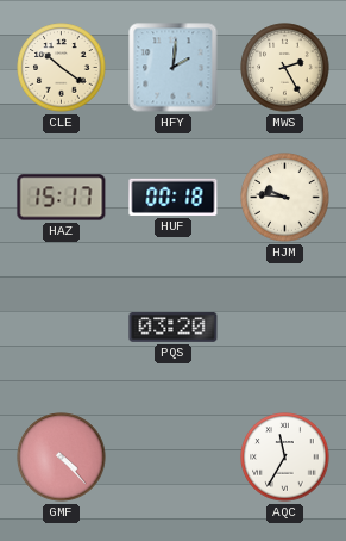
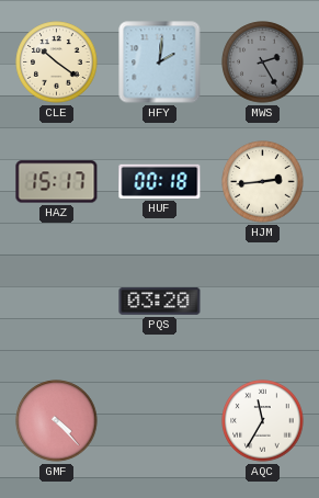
MWS dial: cream -> grey (263, 63)
HJM: 9:46 -> 2:44 (263, 182)
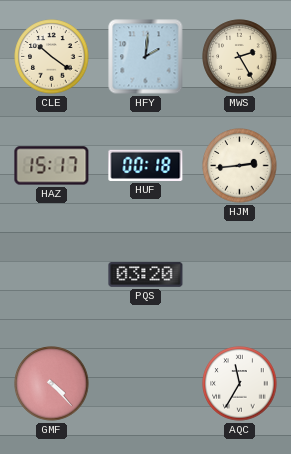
MWS dial: grey -> cream (240, 57)
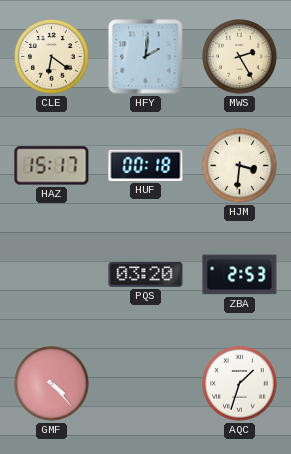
CLE: 10:21 -> 6:21 (52, 57)
HJM: 2:44 -> 3:31 (240, 166)
ZBA: none -> 2:53 (240, 275)
AQC: 11:35 -> 1:33 (240, 384)
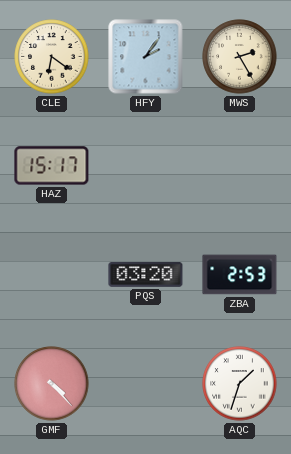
HFY: 2:01 -> 2:06 (146, 57)
HUF: 00:18 -> none (146, 165)
HJM: 3:31 -> none (240, 166)
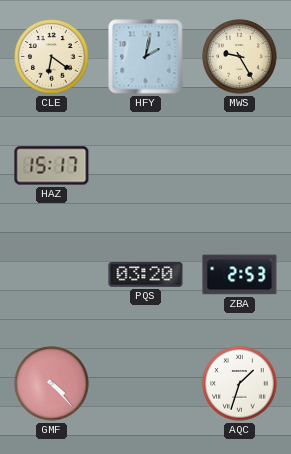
HFY: 2:06 -> 2:02 (146, 57)
MWS: 2:25 -> 9:25 (240, 57)
